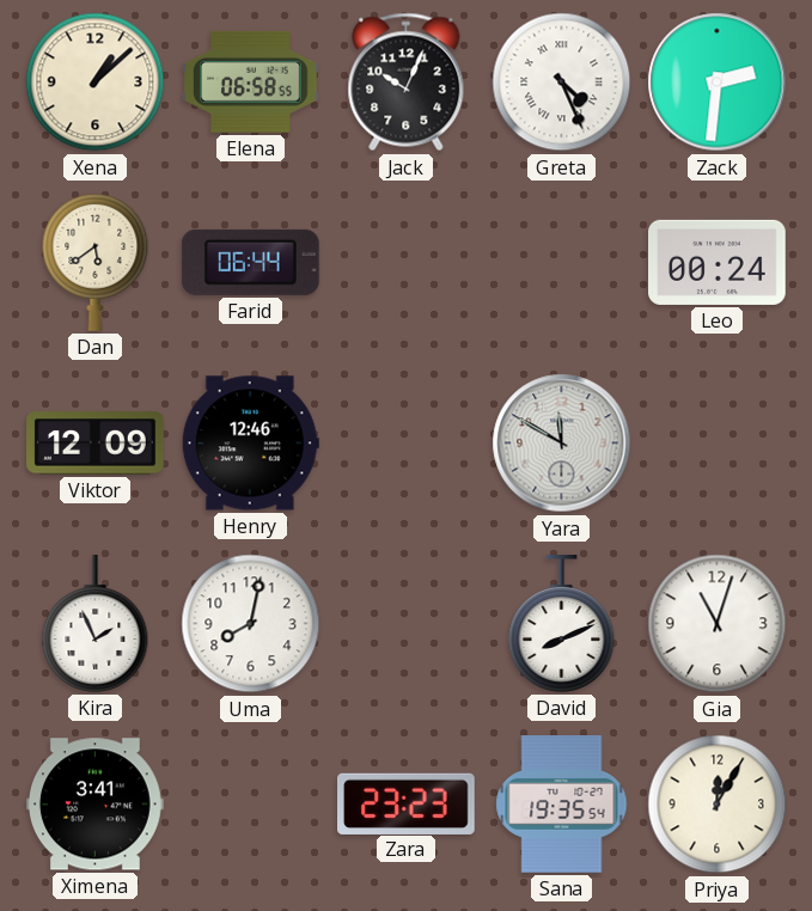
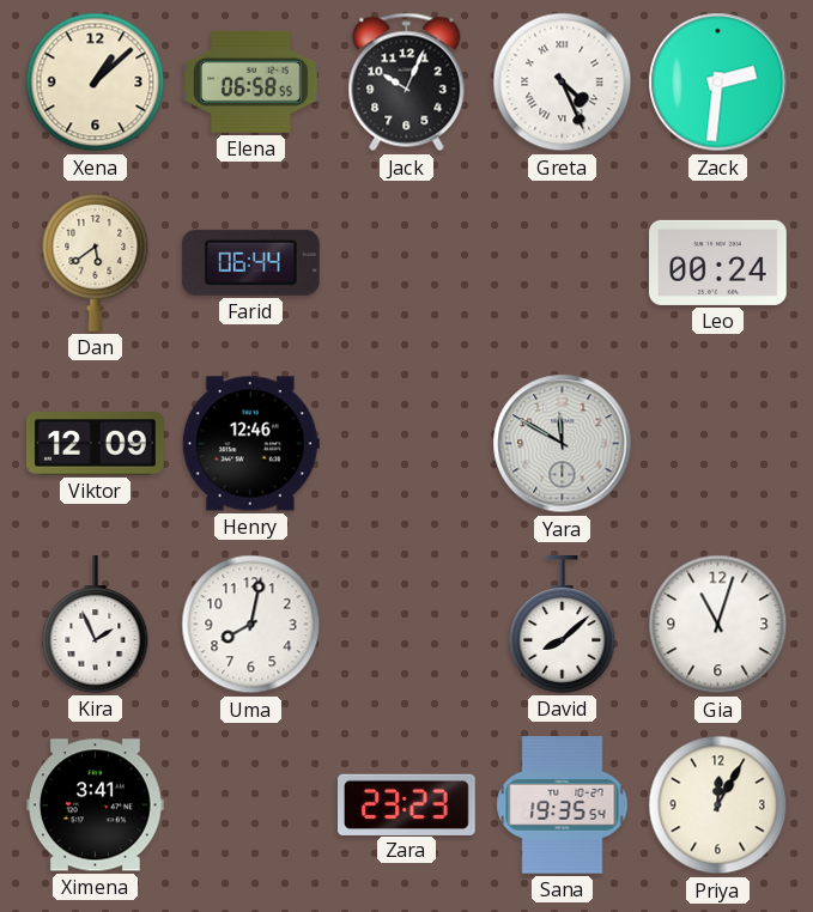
David: 8:11 -> 8:08 (563, 625)
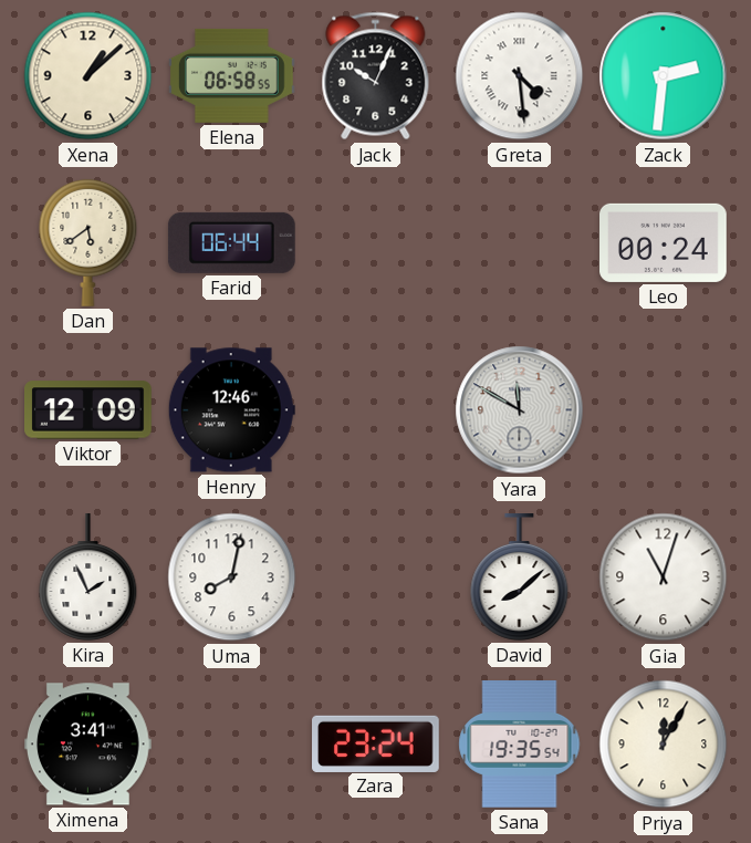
Greta: 4:26 -> 4:29 (520, 76)
Zara: 23:23 -> 23:24 (376, 743)
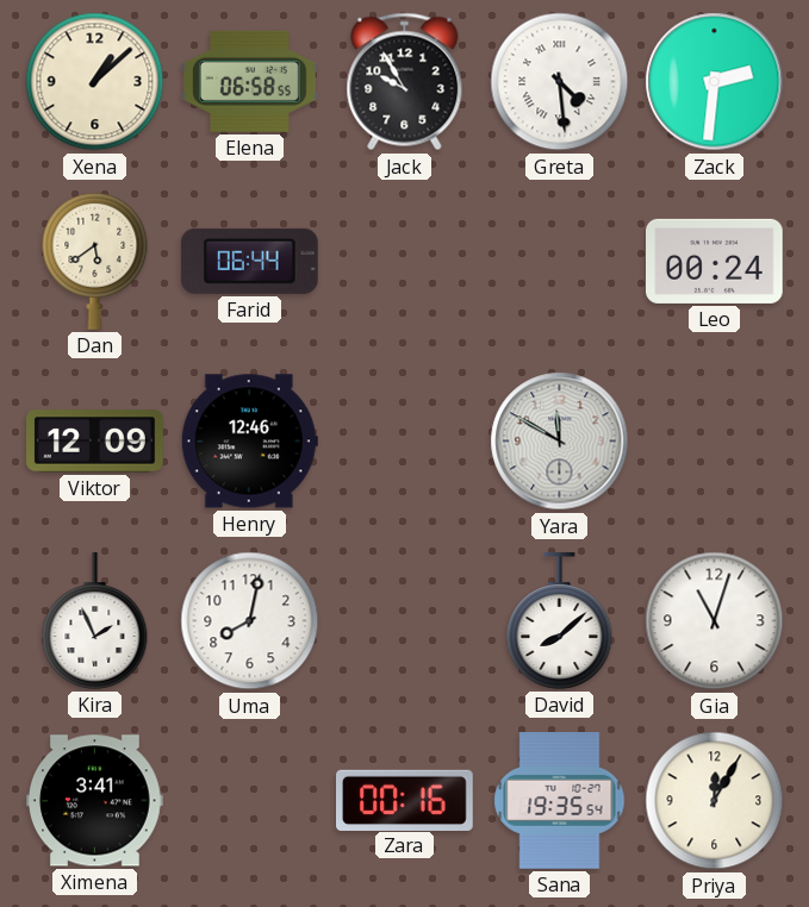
Jack: 10:04 -> 9:55 (405, 82)
Zara: 23:24 -> 00:16 (405, 800)
